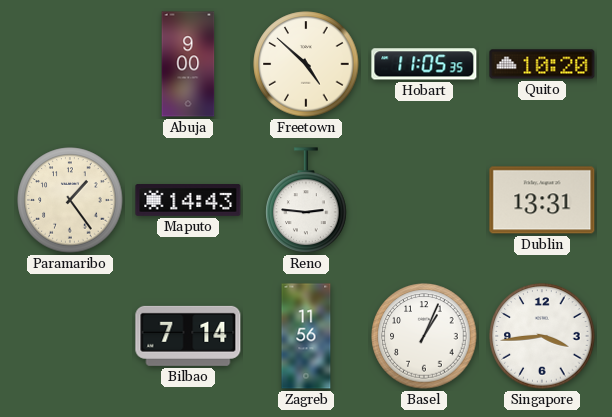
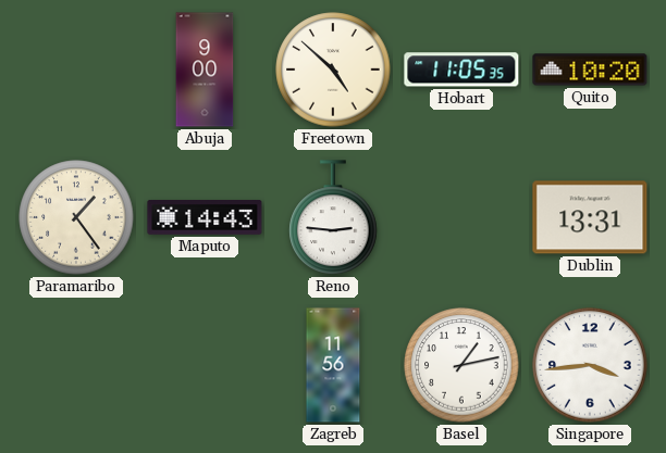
Bilbao: 7:14 -> none (188, 336)
Basel: 1:04 -> 1:13 (461, 365)
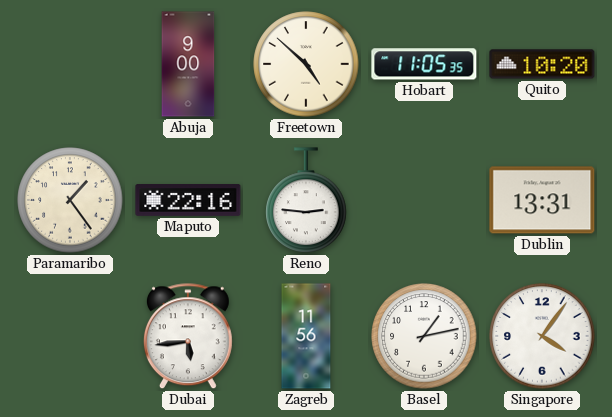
Maputo: 14:43 -> 22:16 (188, 201)
Dubai: none -> 5:44 (188, 337)
Singapore: 3:44 -> 4:06 (542, 336)
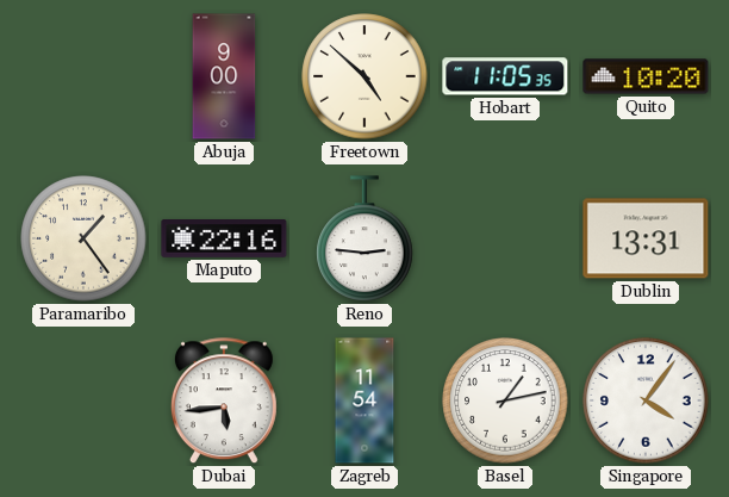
Zagreb: 11:56 -> 11:54 (364, 400)
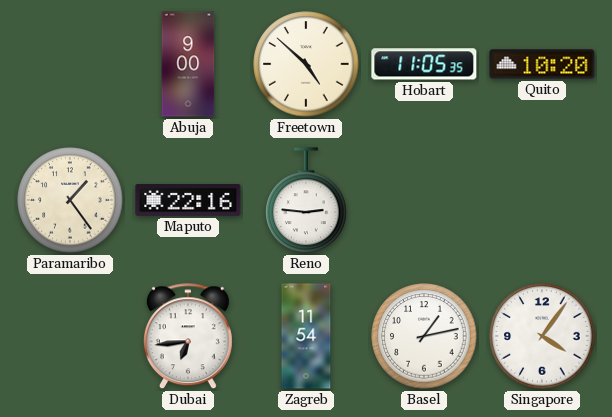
Dublin: 13:31 -> none (646, 238)
Dubai: 5:44 -> 6:44 (188, 337)
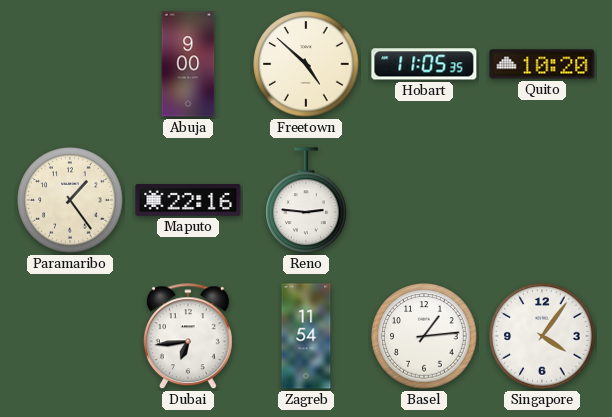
Basel: 1:13 -> 1:14 (424, 336)
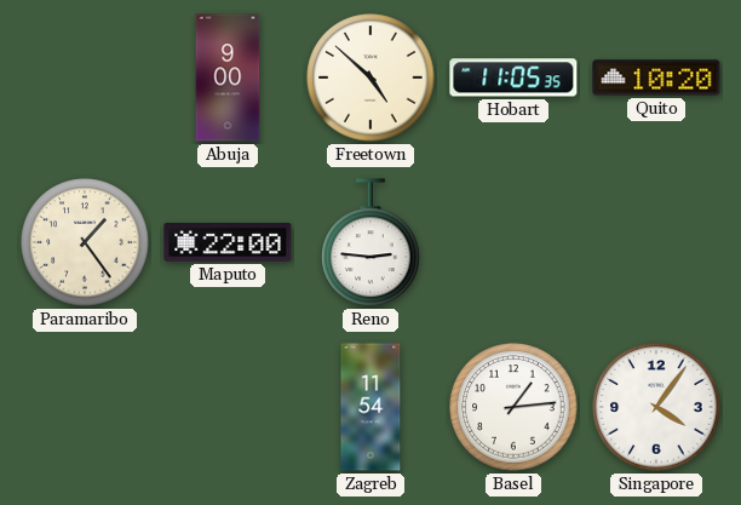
Maputo: 22:16 -> 22:00 (228, 243)
Dubai: 6:44 -> none (188, 337)
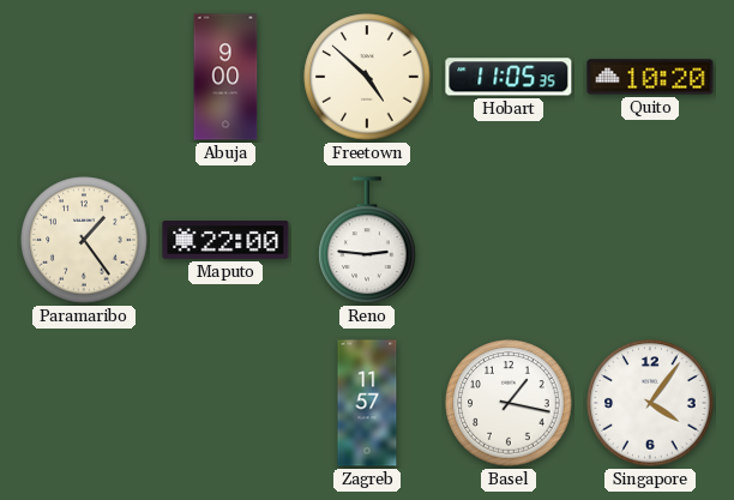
Zagreb: 11:54 -> 11:57 (367, 403)
Basel: 1:14 -> 1:17 (509, 403)
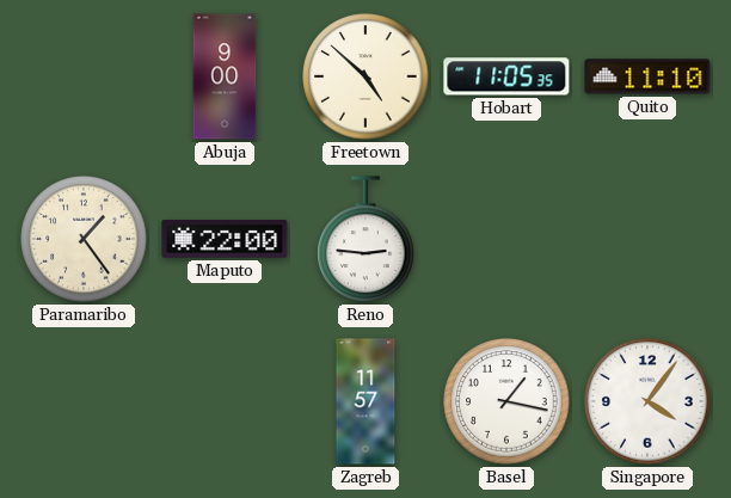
Quito: 10:20 -> 11:10 (647, 76)
